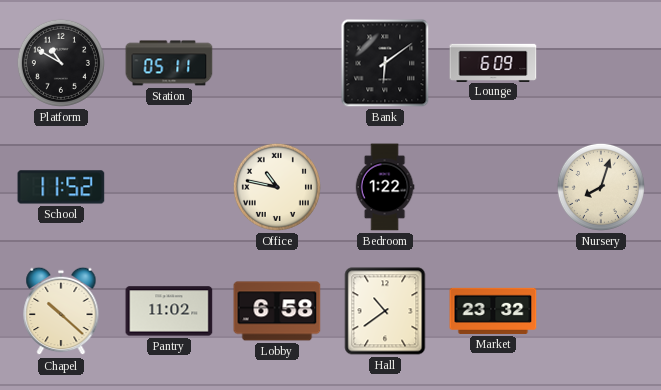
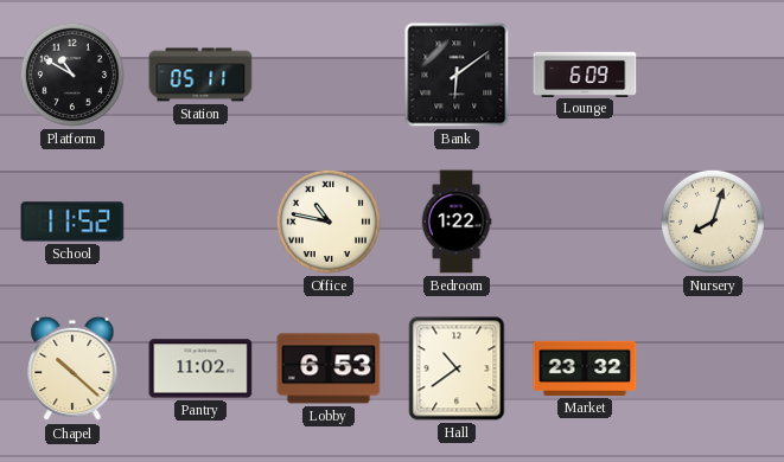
Lobby: 6:58 -> 6:53 (329, 368)
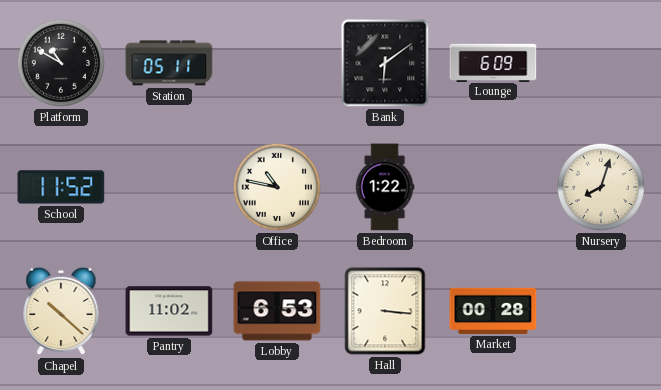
Hall: 10:39 -> 3:16 (385, 311)
Market: 23:32 -> 00:28 (493, 311)
